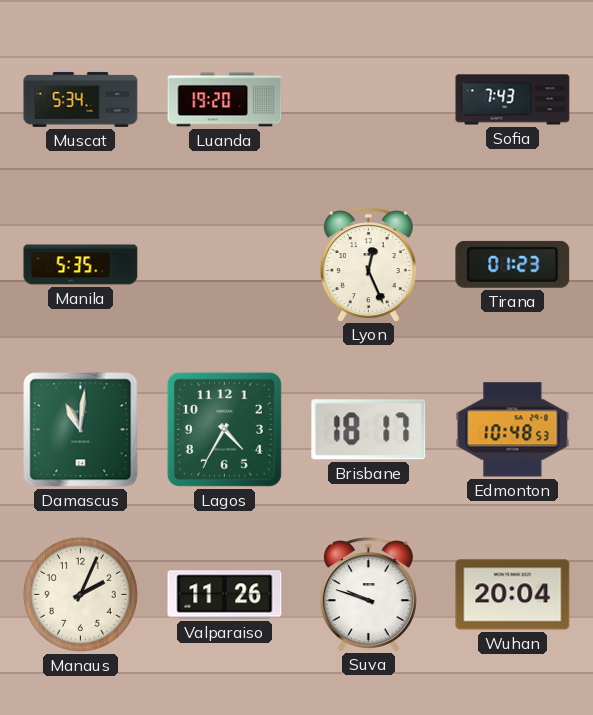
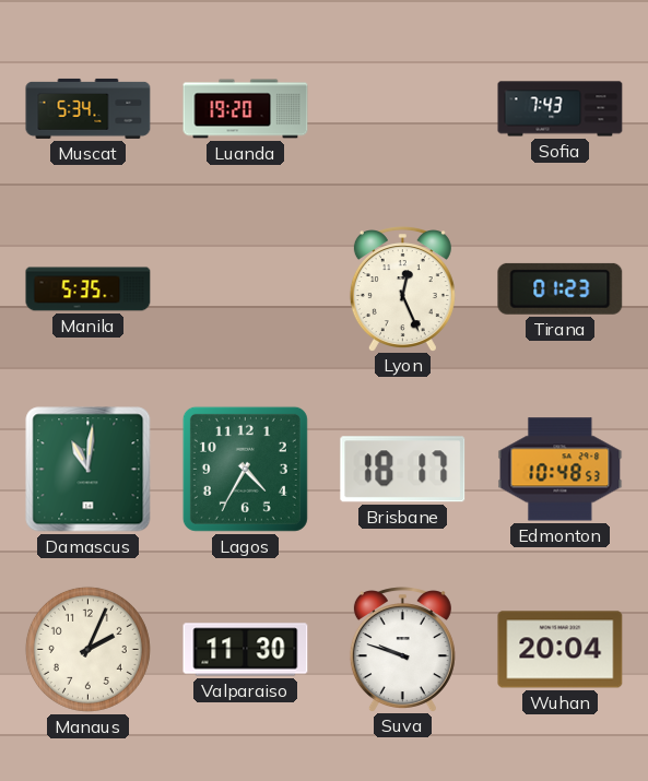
Valparaiso: 11:26 -> 11:30 (246, 650)
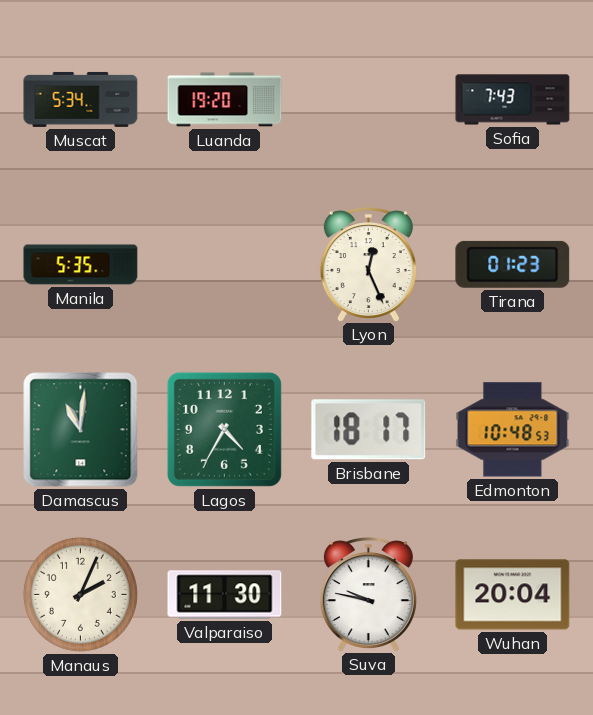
Suva: 9:48 -> 9:47 (368, 594)
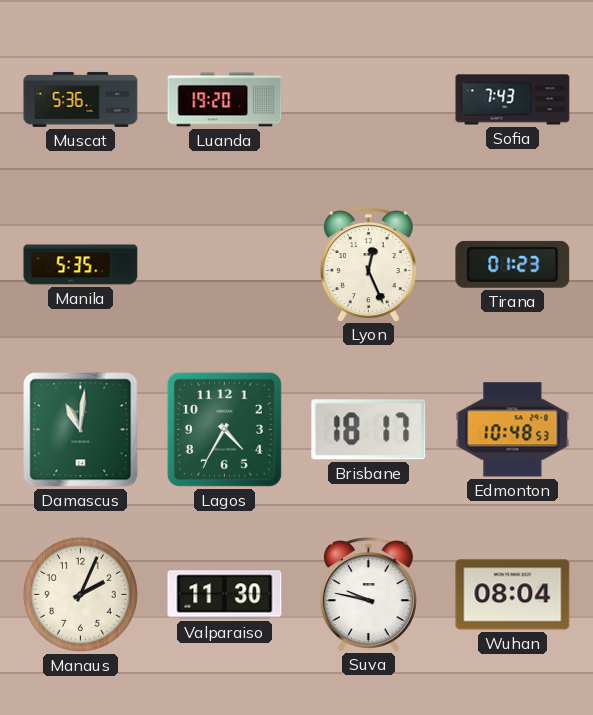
Muscat: 5:34 -> 5:36 (81, 99)
Wuhan: 20:04 -> 08:04 (513, 595)
